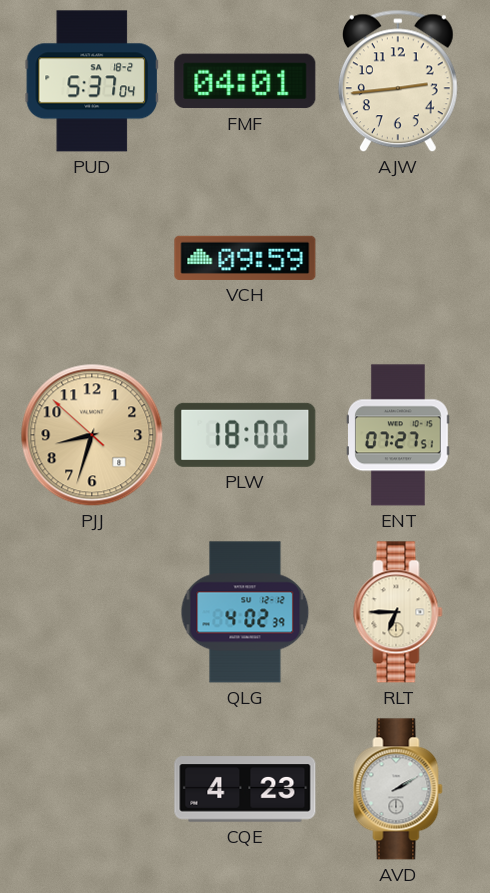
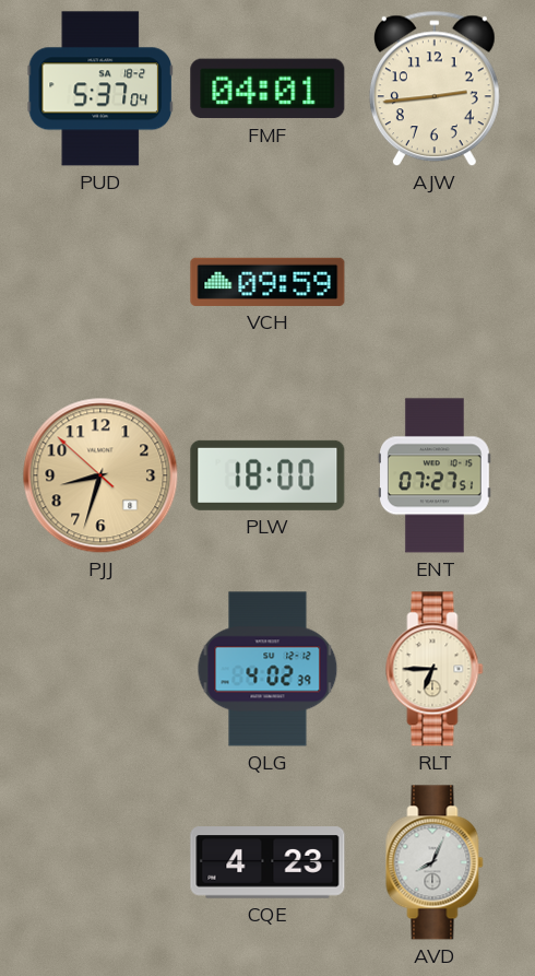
AVD: 2:10 -> 8:04 (435, 862)
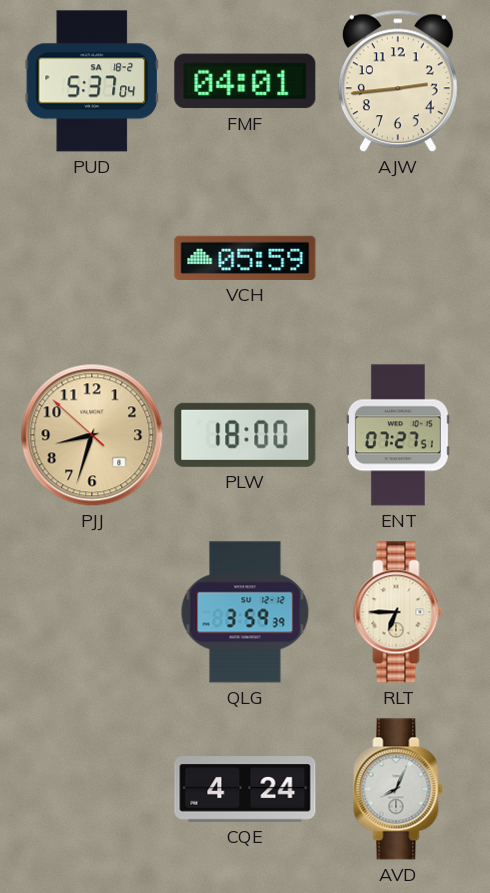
VCH: 09:59 -> 05:59 (245, 258)
QLG: 4:02 -> 3:59 (245, 612)
CQE: 4:23 -> 4:24 (245, 789)
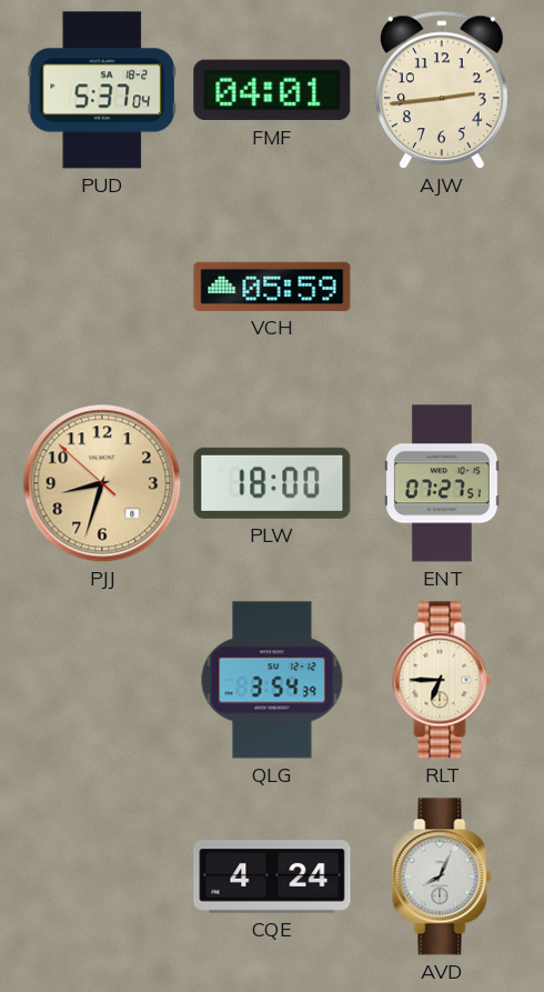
QLG: 3:59 -> 3:54 (272, 680)
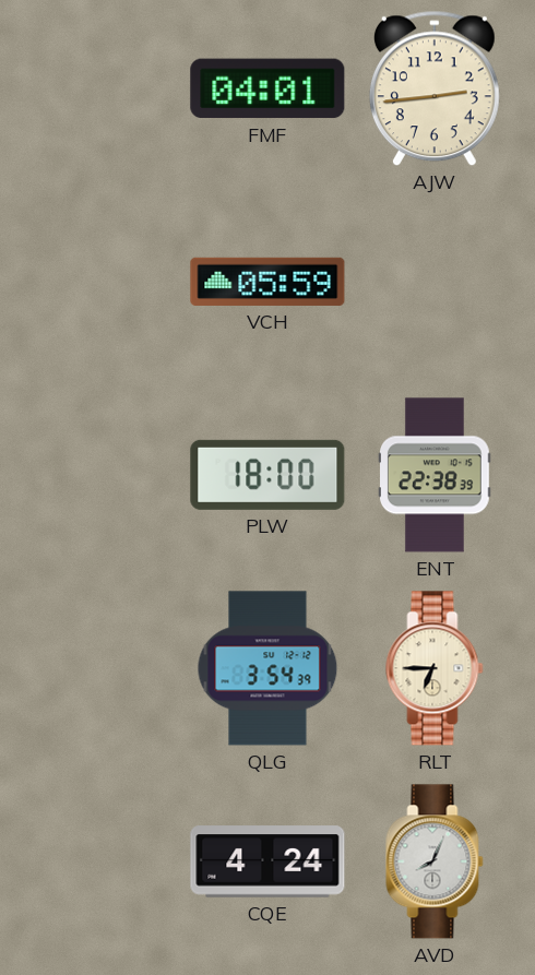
PUD: 5:37 -> none (101, 90)
PJJ: 8:32 -> none (102, 483)
ENT: 07:27 -> 22:38 (436, 475)
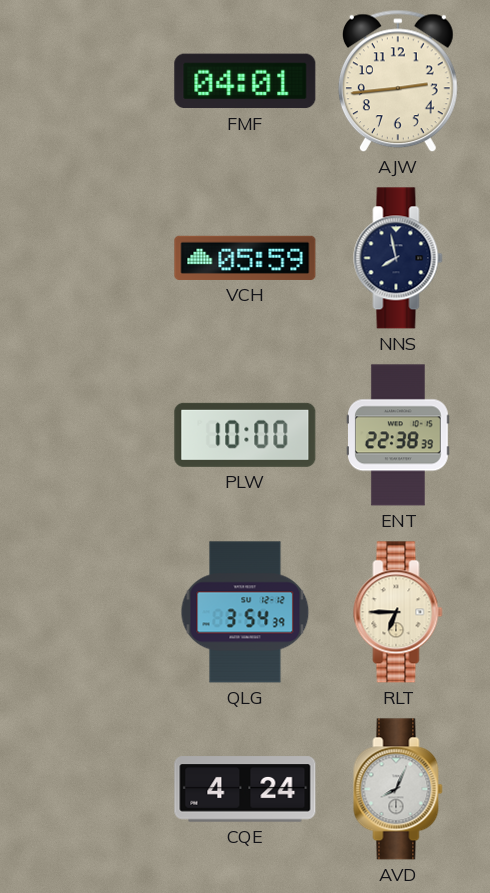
NNS: none -> 7:58 (398, 258)
PLW: 18:00 -> 10:00 (245, 435)
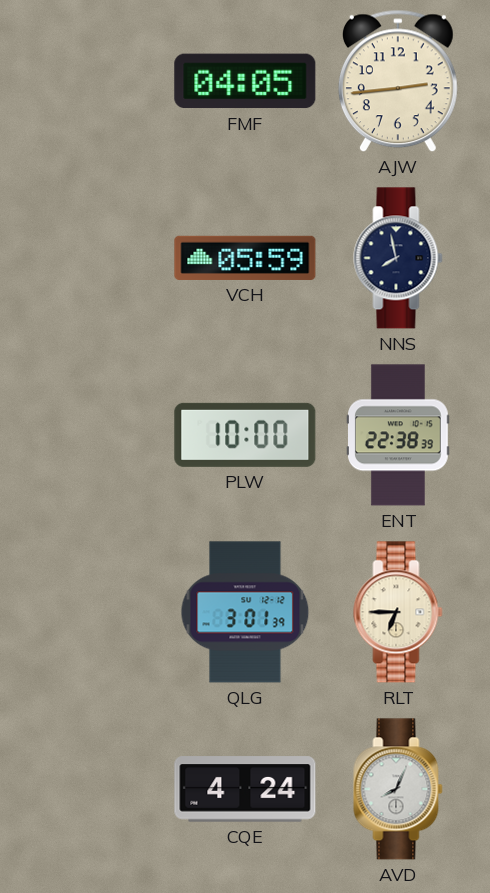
FMF: 04:01 -> 04:05 (245, 81)
QLG: 3:54 -> 3:01 (245, 612)
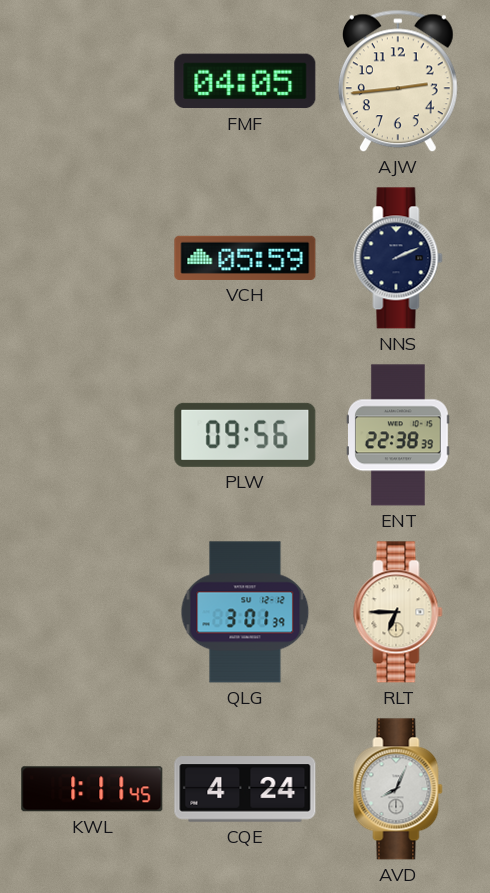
NNS: 7:58 -> 2:11 (398, 258)
PLW: 10:00 -> 09:56 (245, 435)
KWL: none -> 1:11 (92, 789)
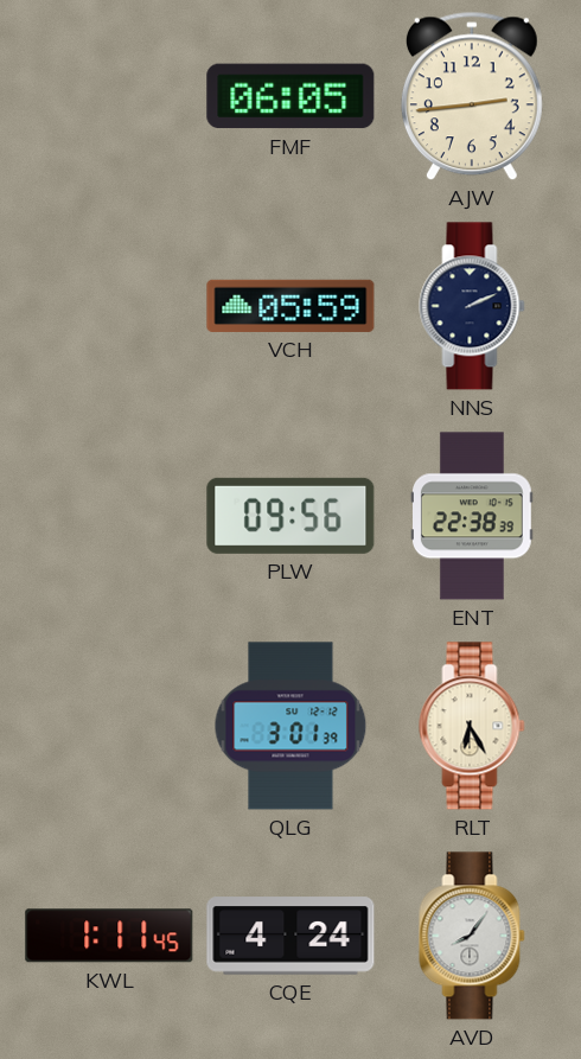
FMF: 04:05 -> 06:05 (290, 96)
RLT: 6:45 -> 6:25 (472, 726)
AVD: 8:04 -> 8:06 (472, 936)
